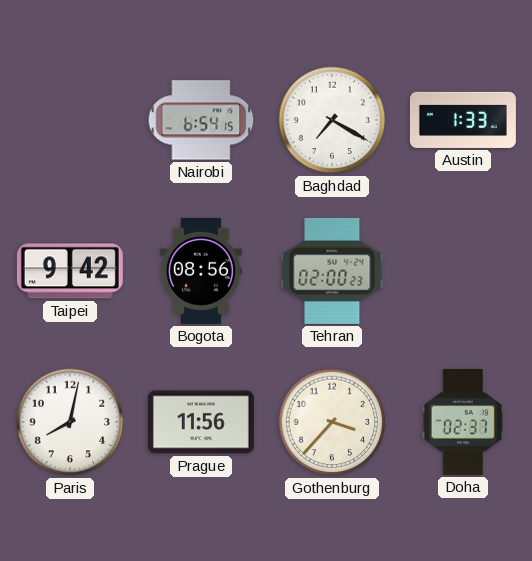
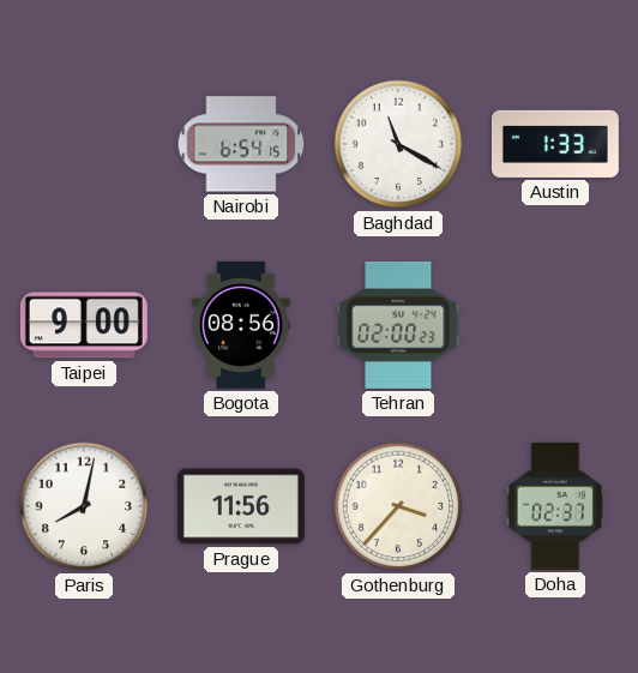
Baghdad: 7:20 -> 11:20 (398, 144)
Taipei: 9:42 -> 9:00 (84, 325)
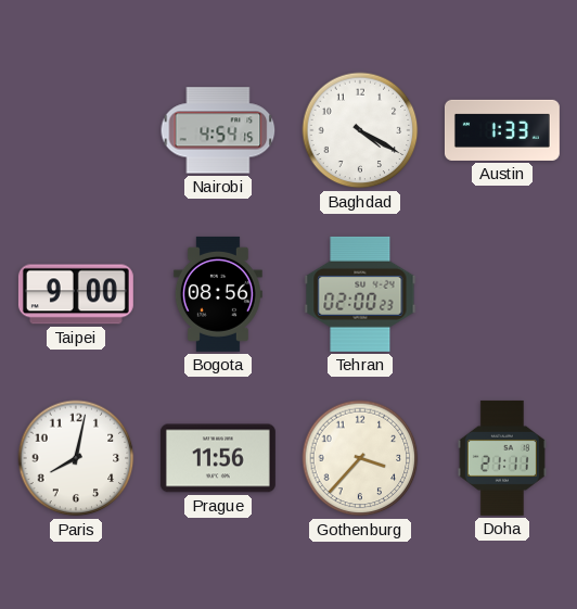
Nairobi: 6:54 -> 4:54 (218, 130)
Baghdad: 11:20 -> 4:20 (360, 130)
Doha: 02:37 -> 21:11 (502, 458)
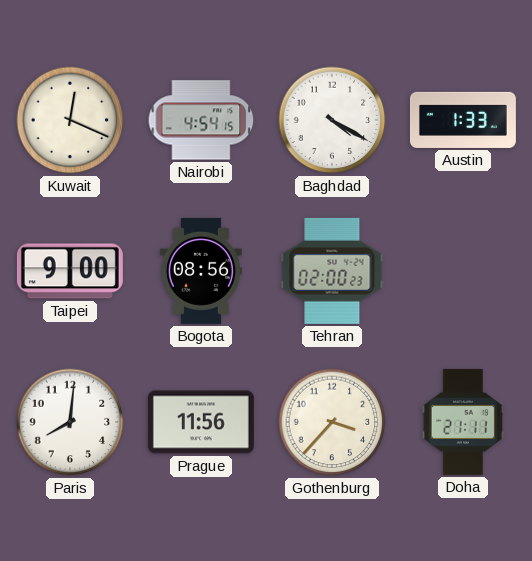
Kuwait: none -> 12:19 (70, 120)
Paris: 8:02 -> 8:01 (70, 422)
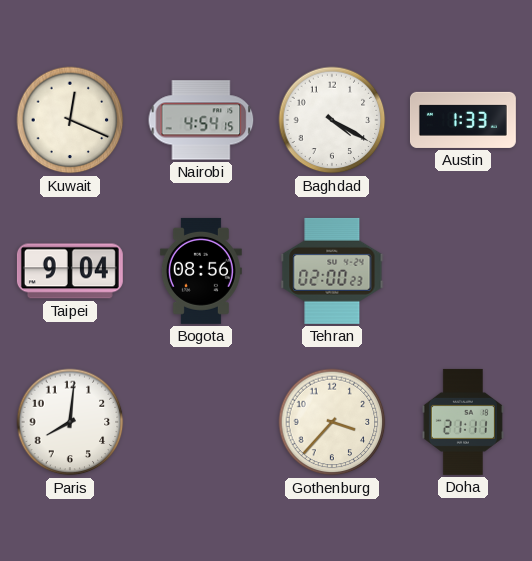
Taipei: 9:00 -> 9:04 (70, 271)
Prague: 11:56 -> none (201, 422)
